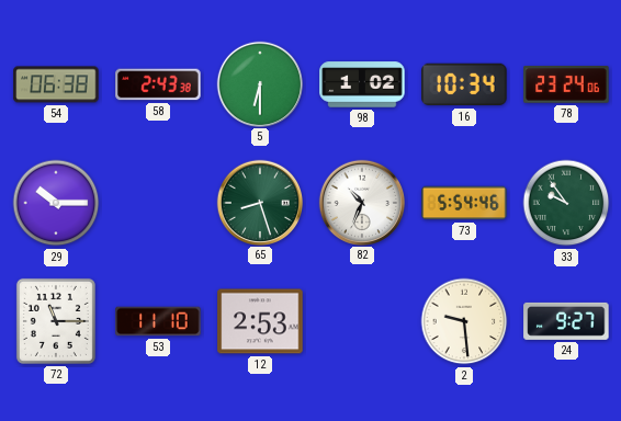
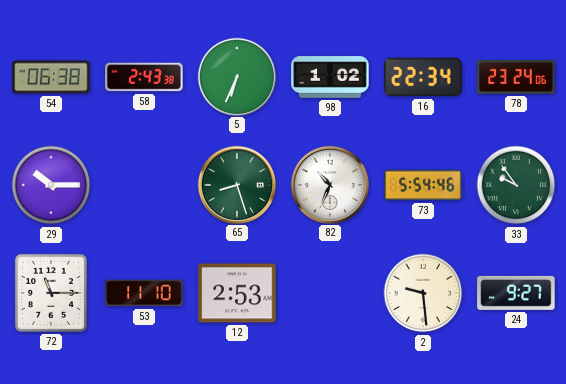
5: 6:30 -> 6:34 (236, 76)
16: 10:34 -> 22:34 (423, 77)
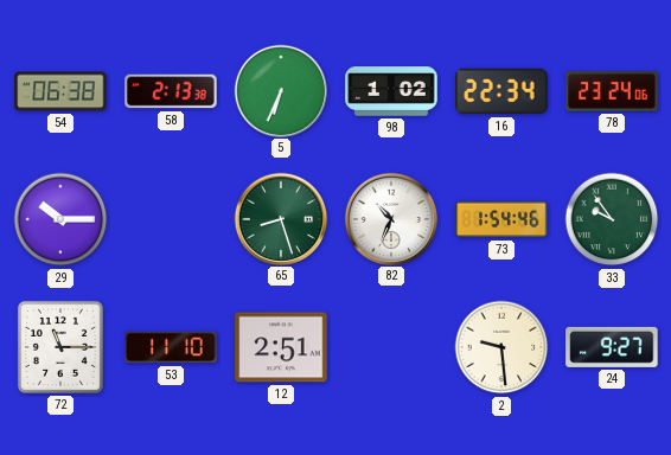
58: 2:43 -> 2:13 (171, 91)
73: 5:54 -> 1:54 (501, 219)
12: 2:53 -> 2:51 (281, 347)
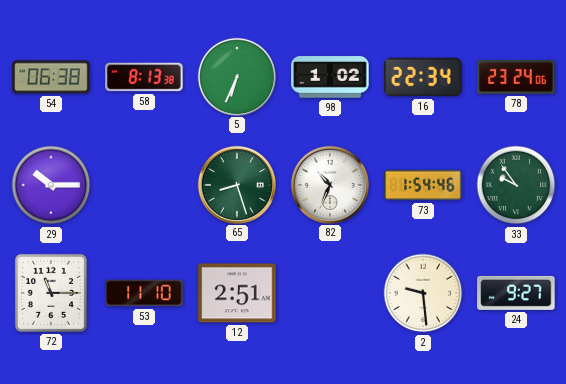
58: 2:13 -> 8:13 (144, 77)
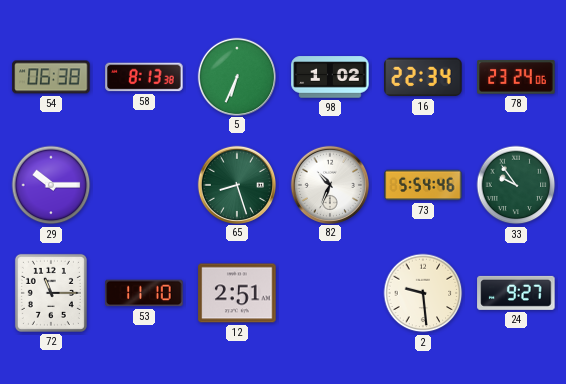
73: 1:54 -> 5:54 (423, 185)
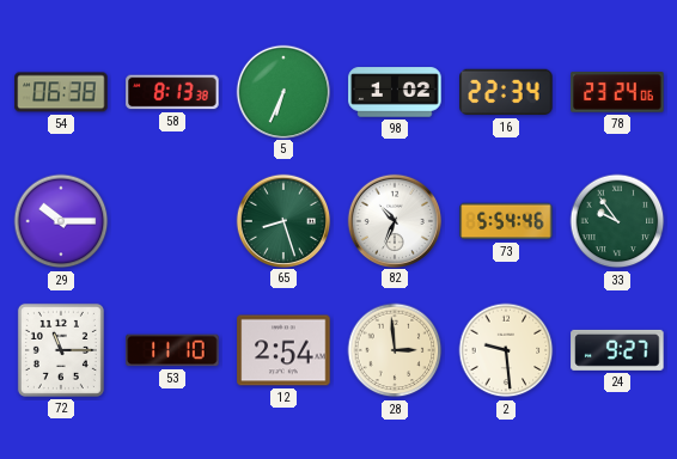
12: 2:51 -> 2:54 (283, 350)
28: none -> 2:59 (395, 350)
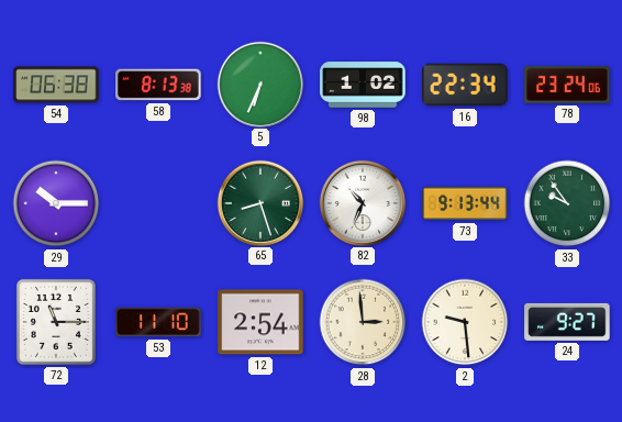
73: 5:54 -> 9:13 (465, 203)
